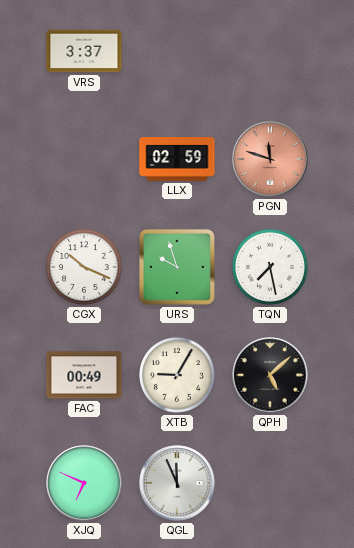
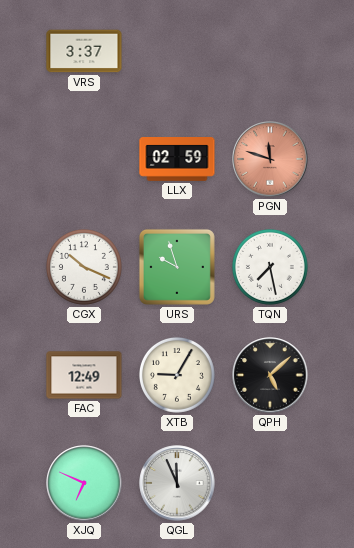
FAC: 00:49 -> 12:49 (84, 375)
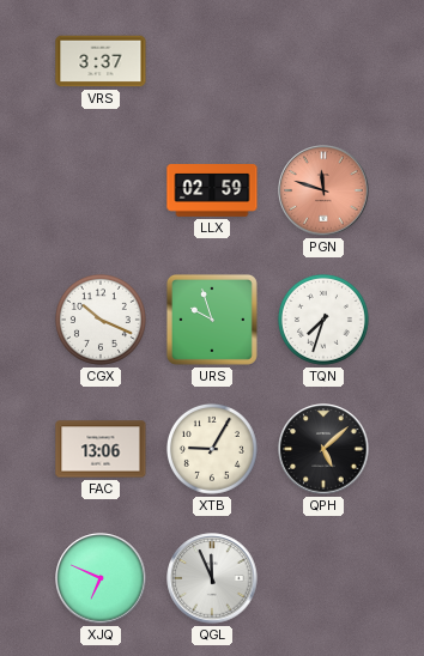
TQN: 7:28 -> 7:33 (323, 320)
FAC: 12:49 -> 13:06 (101, 449)
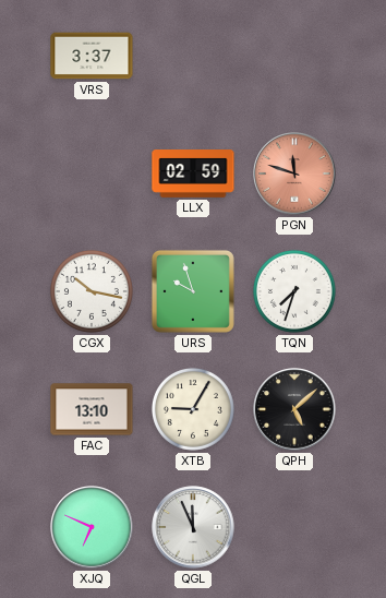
CGX: 10:19 -> 10:17 (92, 291)
FAC: 13:06 -> 13:10 (92, 409)
